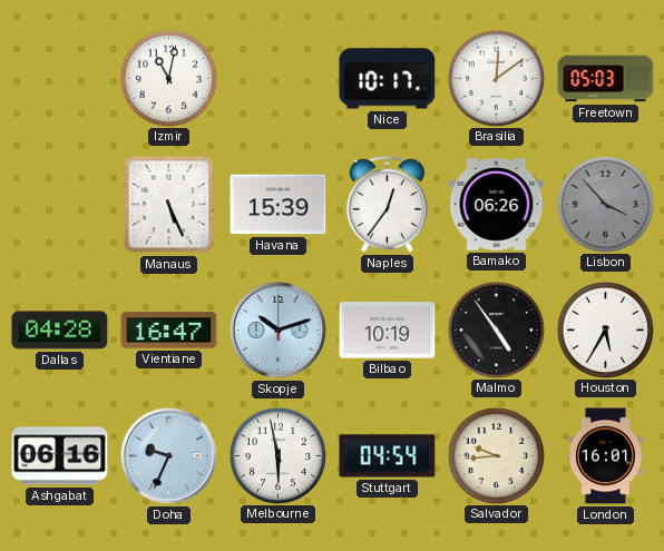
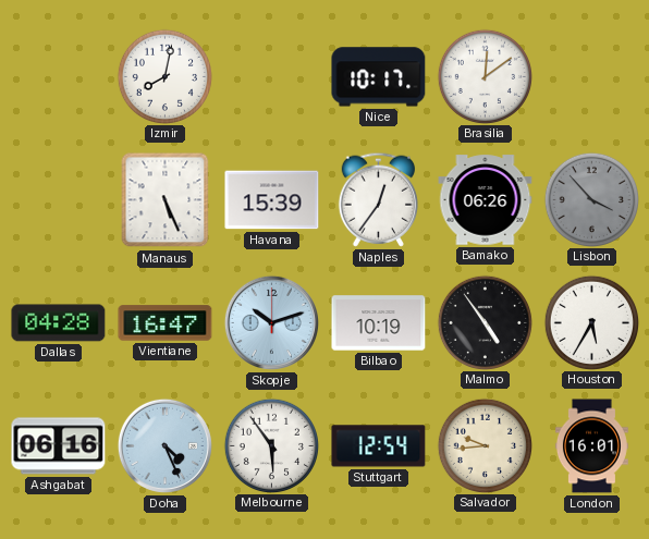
Izmir: 11:02 -> 8:02 (164, 76)
Freetown: 05:03 -> none (606, 79)
Doha: 9:34 -> 4:26 (164, 445)
Melbourne: 5:58 -> 5:54 (271, 445)
Stuttgart: 04:54 -> 12:54 (379, 446)
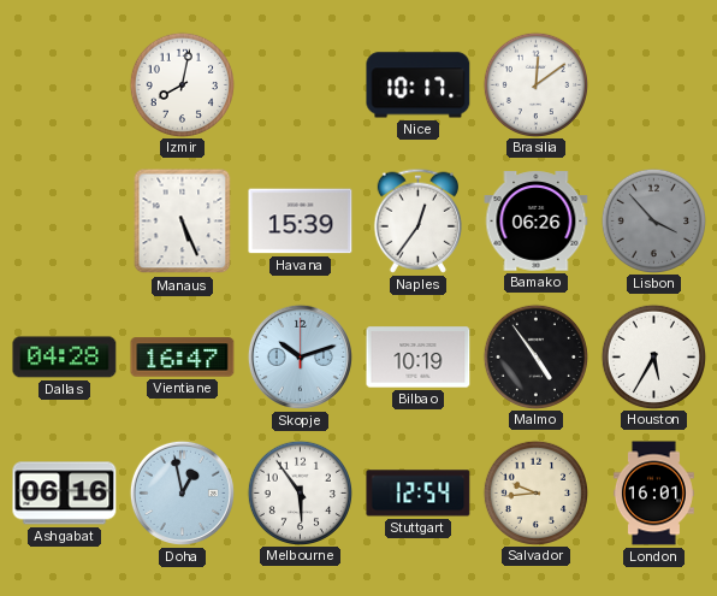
Doha: 4:26 -> 12:58 (182, 492)
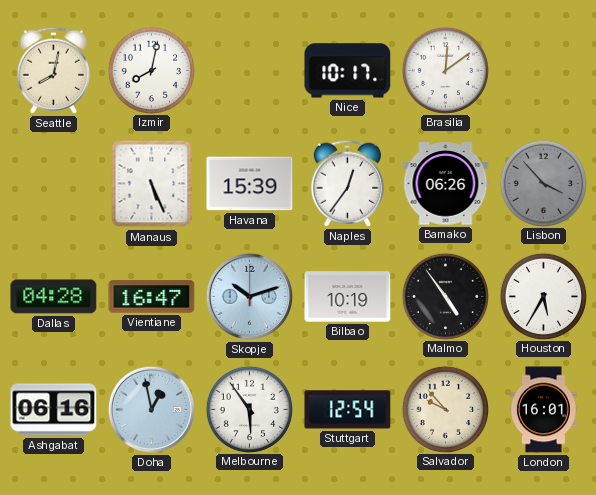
Seattle: none -> 8:02 (53, 70)
Salvador: 9:44 -> 9:53 (445, 409)
